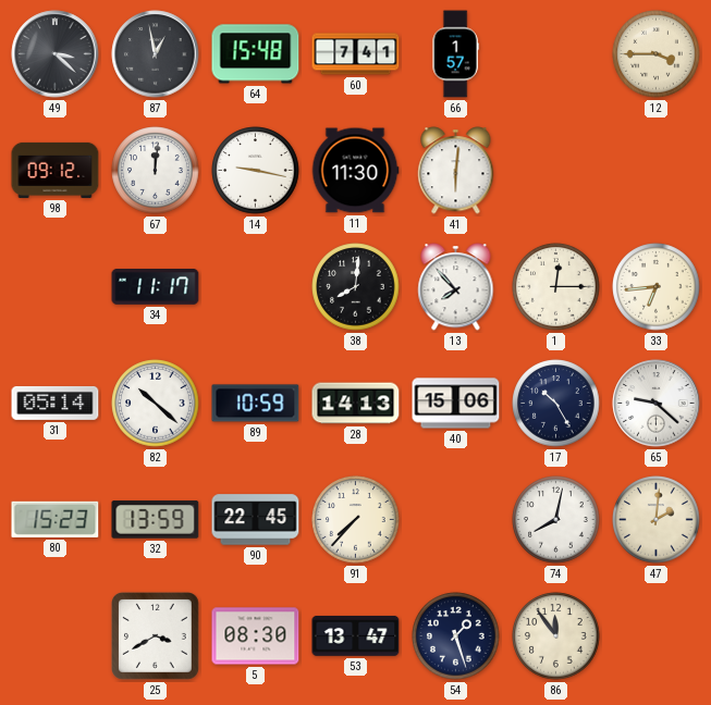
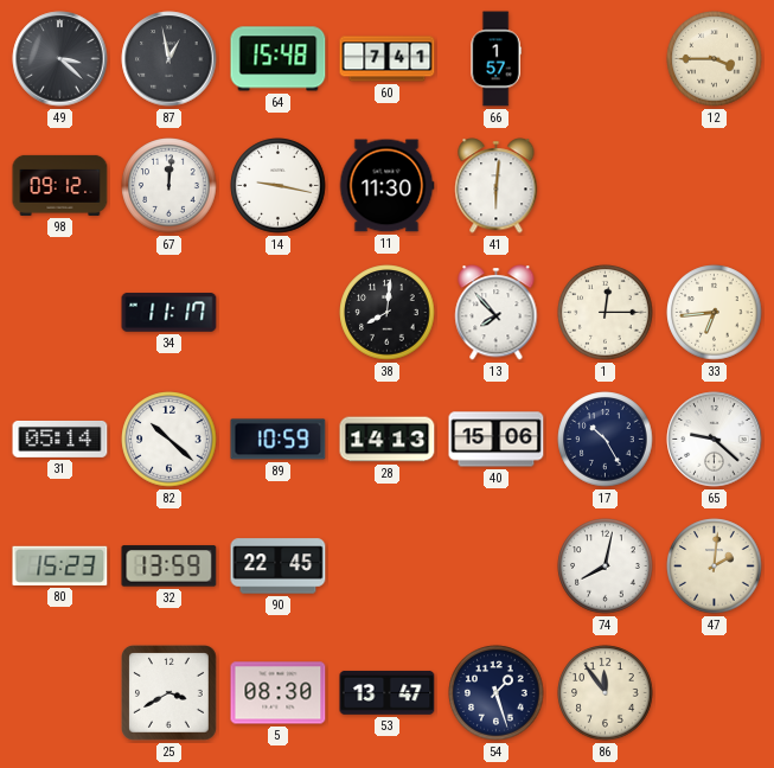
91: 7:37 -> none (356, 520)
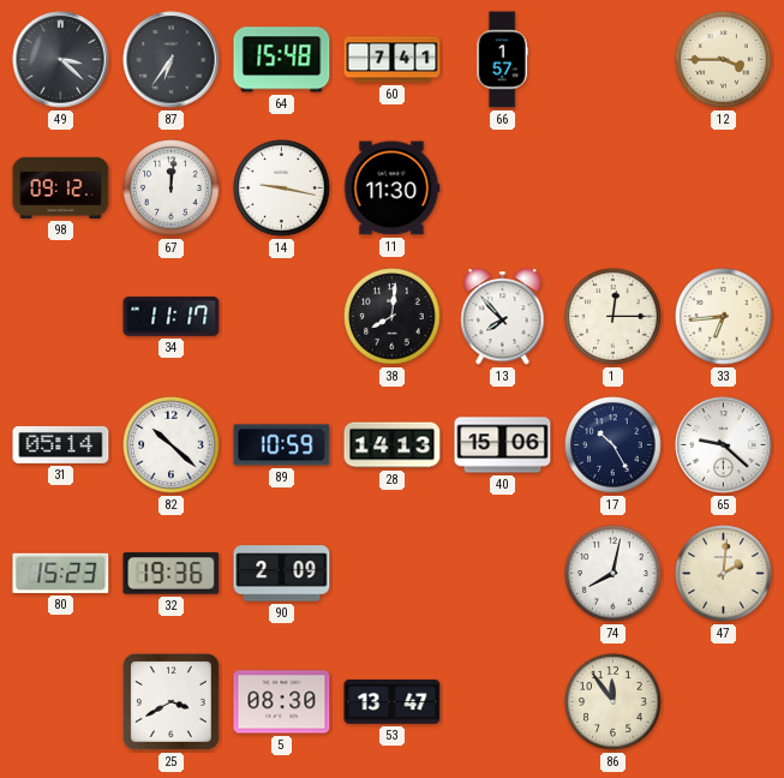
87: 12:58 -> 6:36 (172, 60)
41: 6:01 -> none (497, 186)
32: 13:59 -> 19:36 (172, 574)
90: 22:45 -> 2:09 (282, 574)
54: 1:27 -> none (497, 693)
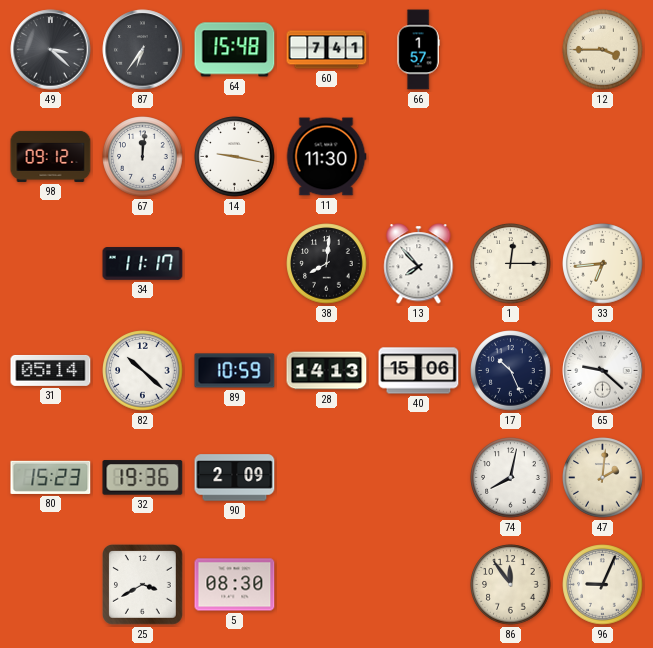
17: 10:25 -> 10:26 (511, 371)
53: 13:47 -> none (393, 701)
96: none -> 9:04 (603, 585)
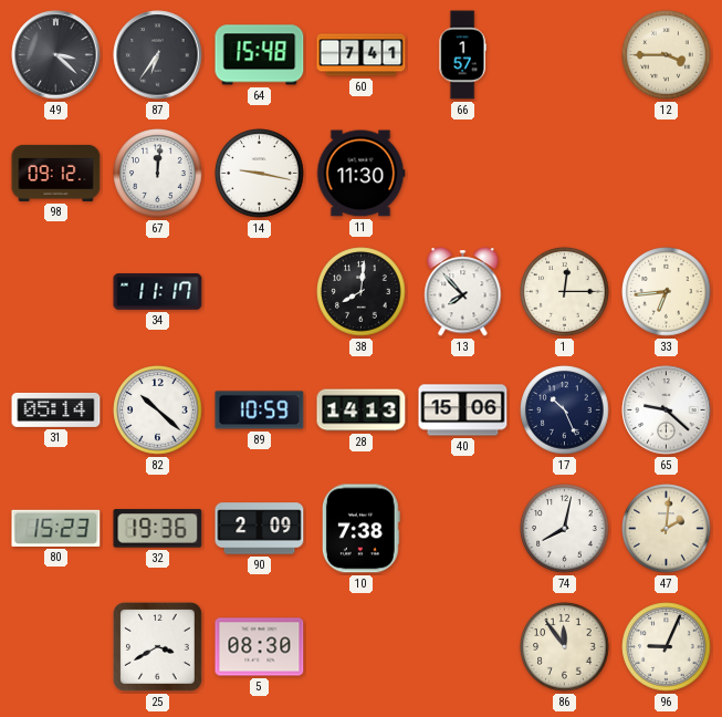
10: none -> 7:38 (360, 529)
